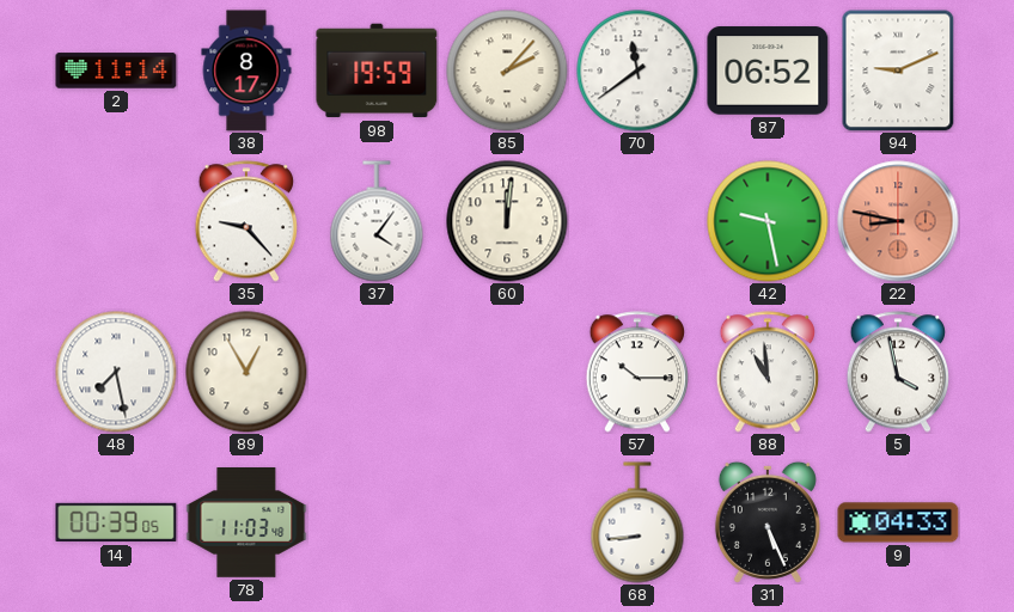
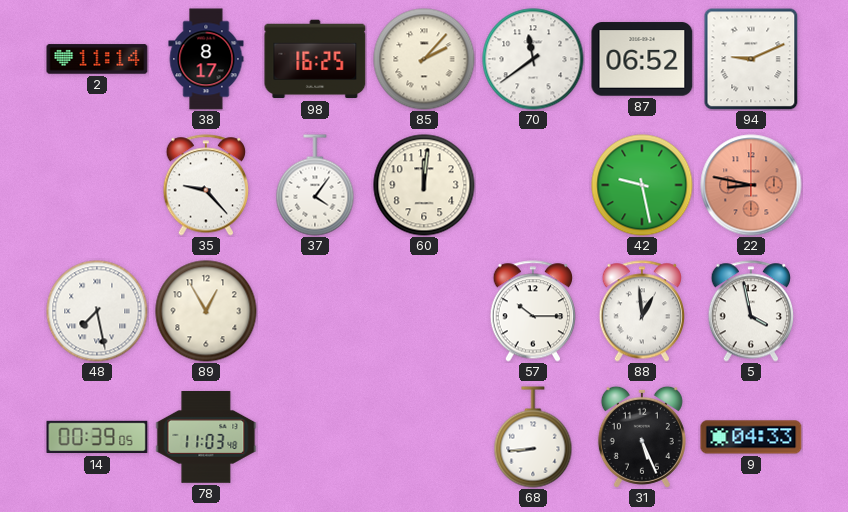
98: 19:59 -> 16:25 (315, 59)
88: 10:59 -> 12:59 (641, 311)
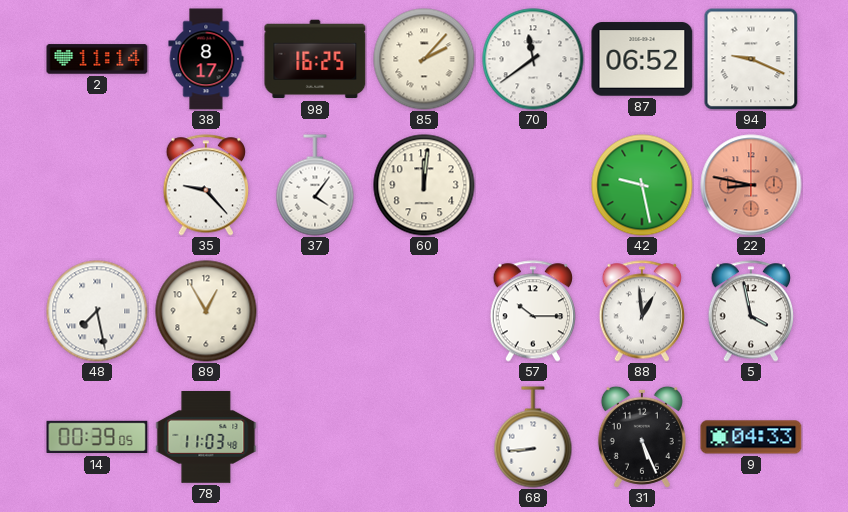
94: 9:11 -> 9:19 (751, 59)
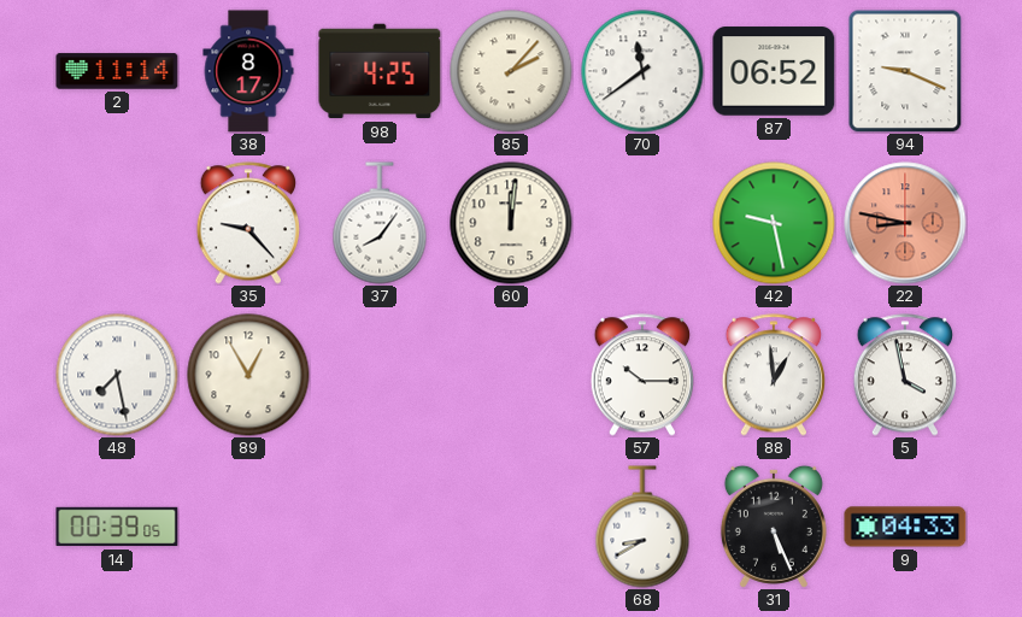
98: 16:25 -> 4:25 (380, 71)
37: 4:06 -> 8:06 (380, 223)
78: 11:03 -> none (206, 438)
68: 8:44 -> 8:40 (642, 527)
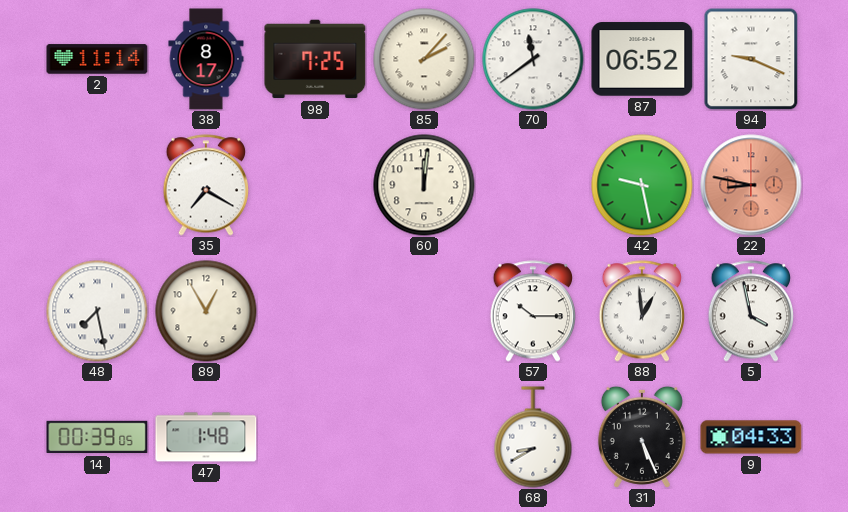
98: 4:25 -> 7:25 (315, 59)
35: 9:23 -> 7:20 (205, 185)
37: 8:06 -> none (380, 223)
47: none -> 1:48 (206, 437)
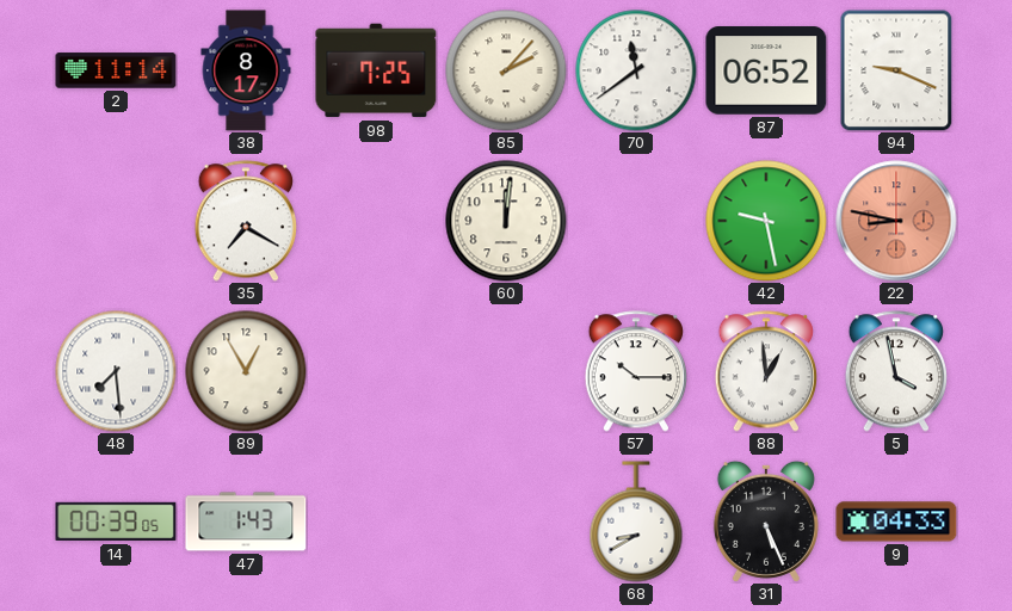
48: 7:28 -> 7:29 (116, 371)
47: 1:48 -> 1:43 (246, 521)
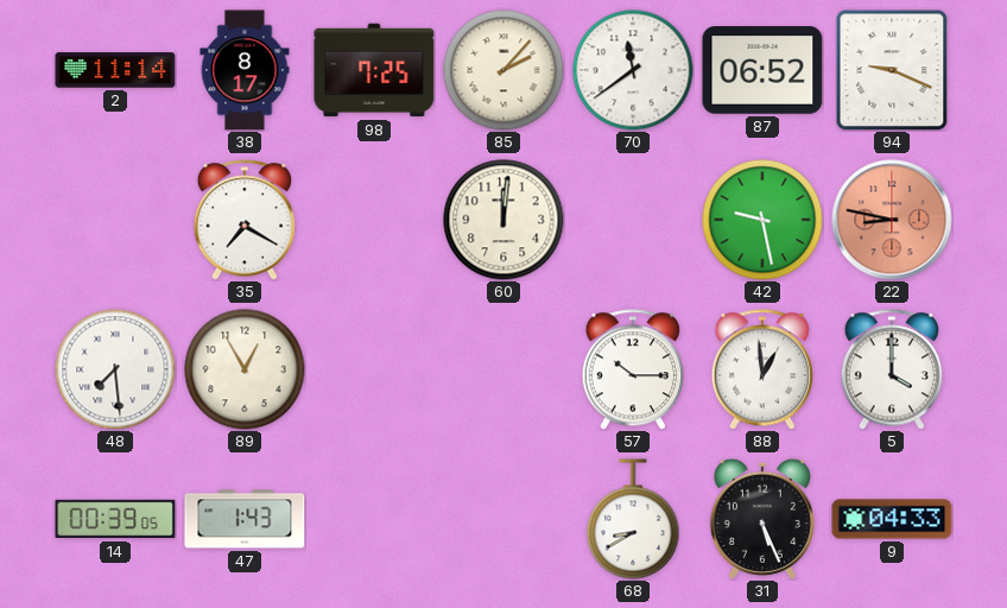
5: 3:58 -> 4:00 (891, 369)
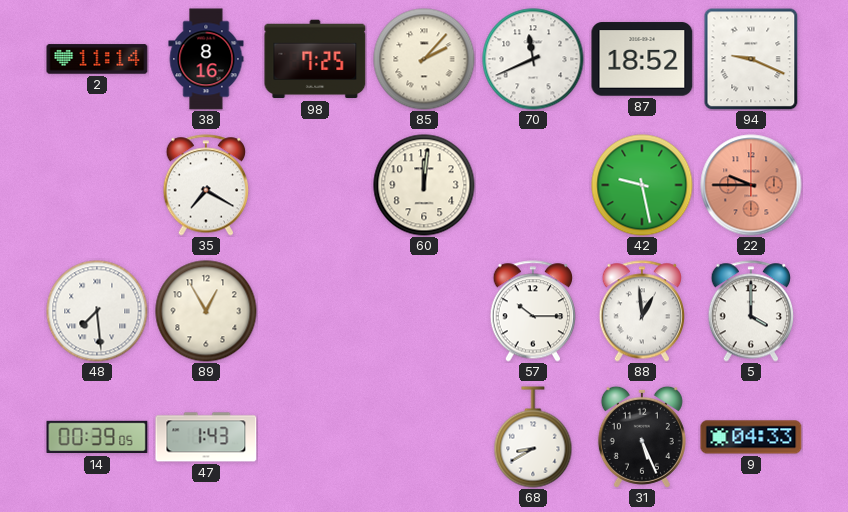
38: 8:17 -> 8:16 (206, 59)
70: 11:39 -> 11:41 (533, 59)
87: 06:52 -> 18:52 (642, 59)
22: 8:47 -> 9:45 (751, 185)
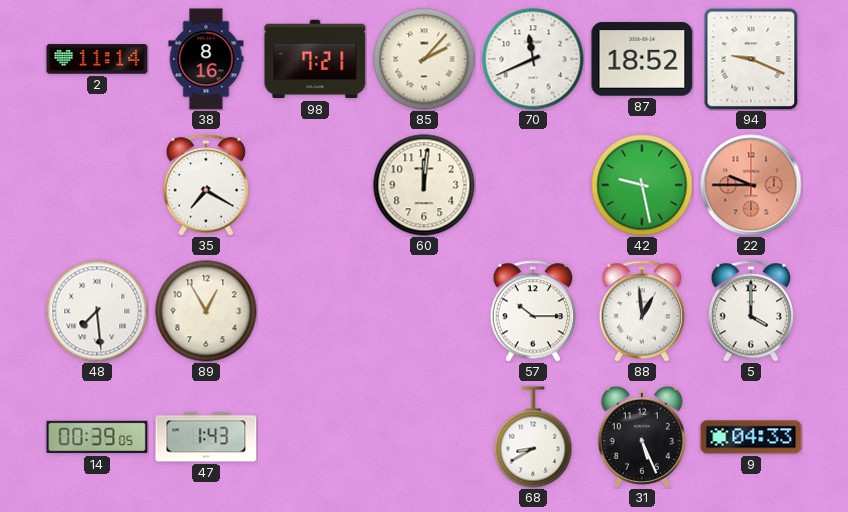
98: 7:25 -> 7:21 (315, 59)
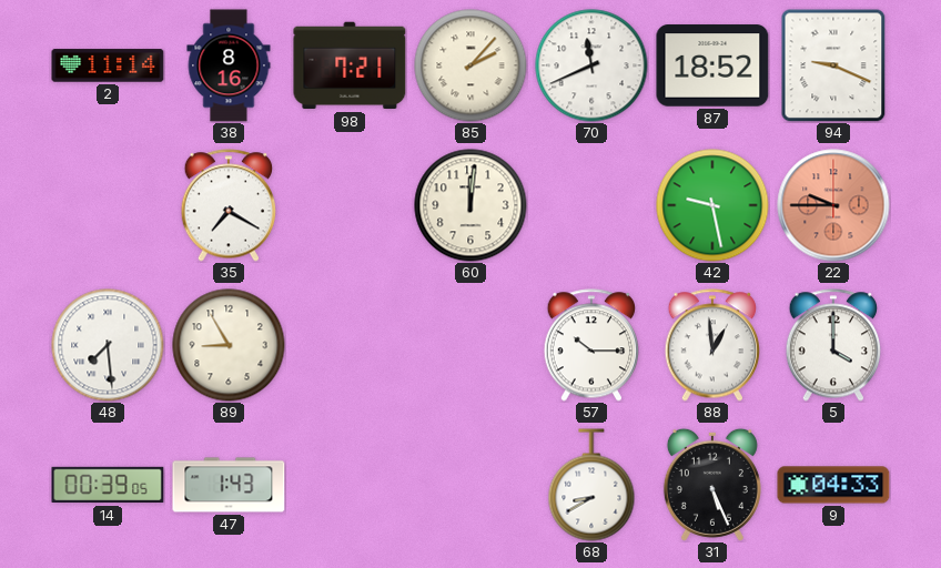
89: 12:55 -> 8:55 (229, 345)
